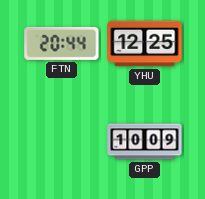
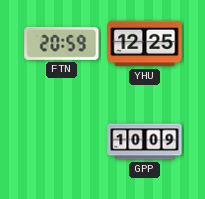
FTN: 20:44 -> 20:59 (62, 43)
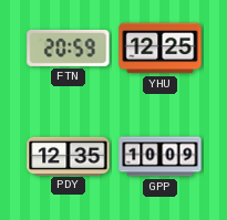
PDY: none -> 12:35 (69, 156)
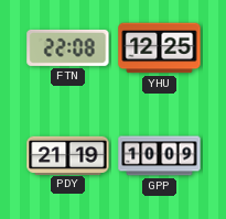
FTN: 20:59 -> 22:08 (68, 47)
PDY: 12:35 -> 21:19 (68, 155)
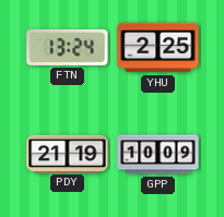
FTN: 22:08 -> 13:24 (68, 47)
YHU: 12:25 -> 2:25 (158, 48)
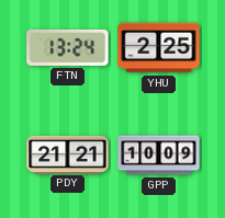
PDY: 21:19 -> 21:21 (68, 154)
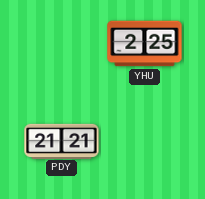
FTN: 13:24 -> none (68, 47)
GPP: 10:09 -> none (159, 156)
